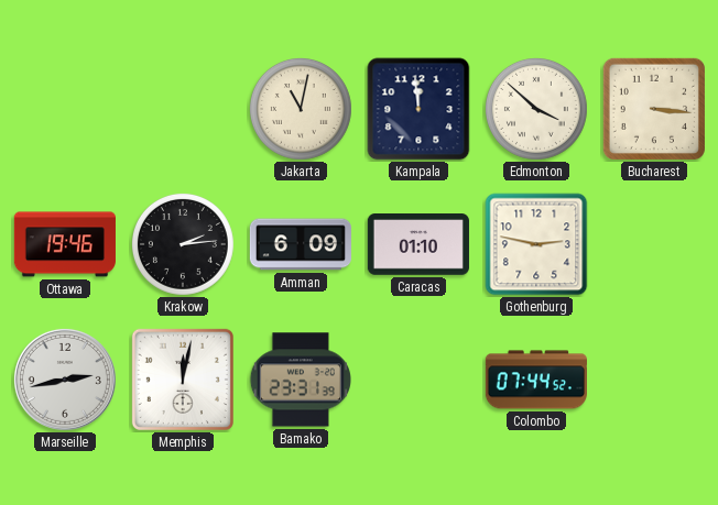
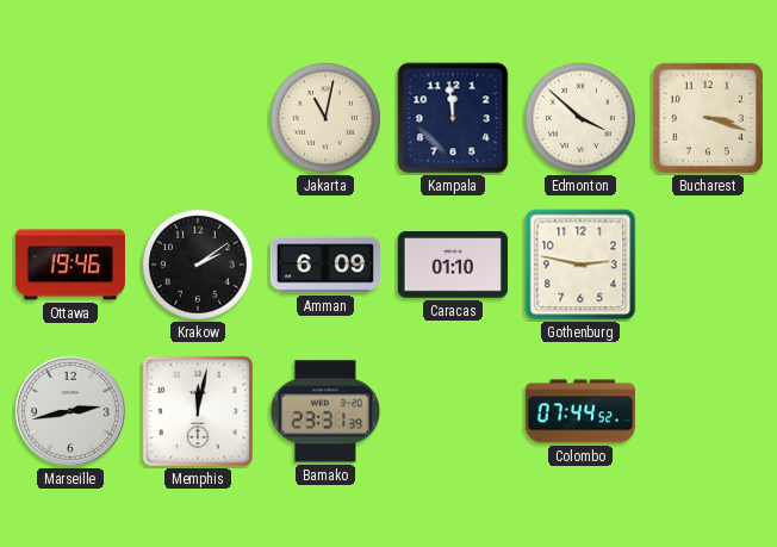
Bucharest: 3:16 -> 3:18 (708, 118)
Krakow: 2:14 -> 2:09 (198, 265)
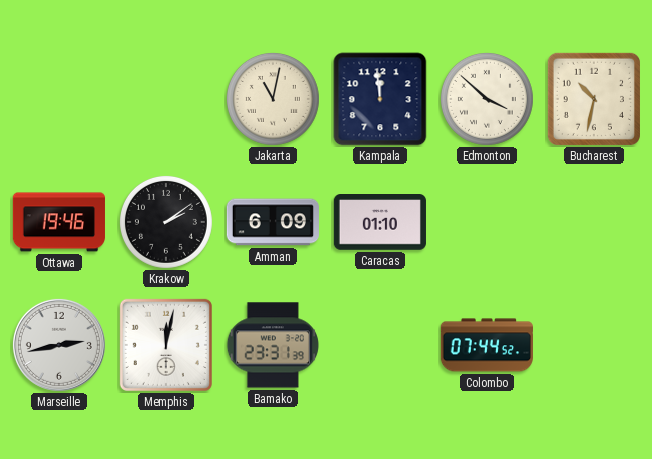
Bucharest: 3:18 -> 10:32 (594, 99)
Gothenburg: 2:47 -> none (580, 265)
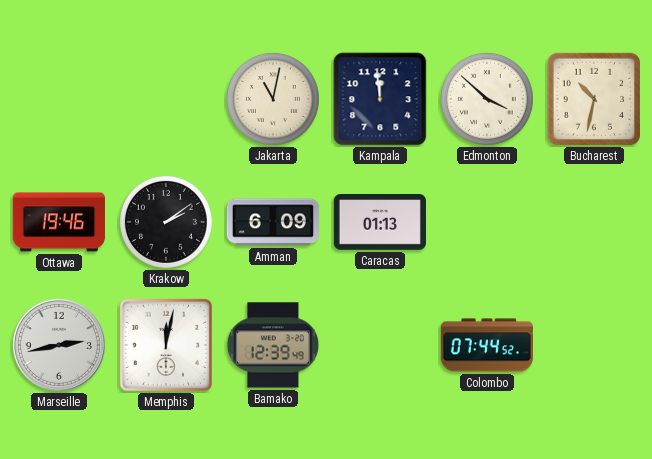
Caracas: 01:10 -> 01:13 (380, 223)
Bamako: 23:31 -> 12:39 (273, 345)
